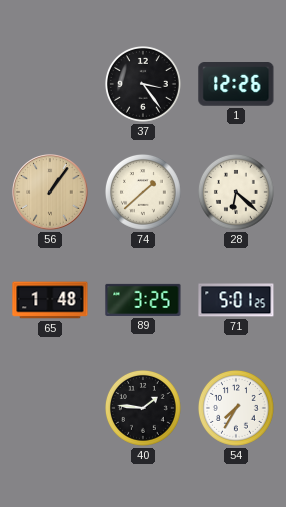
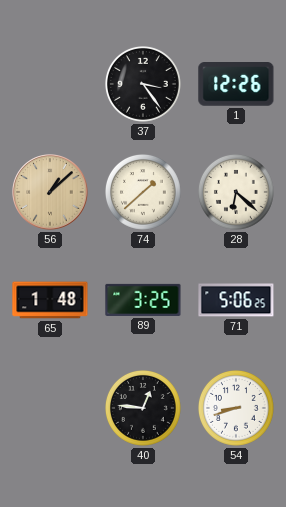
56: 1:06 -> 1:08 (50, 192)
71: 5:01 -> 5:06 (236, 300)
40: 1:46 -> 12:46 (144, 409)
54: 7:35 -> 8:42 (237, 409)
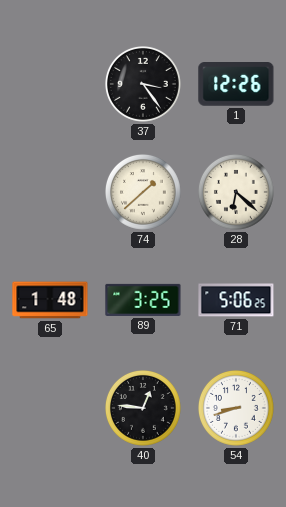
56: 1:08 -> none (50, 192)
